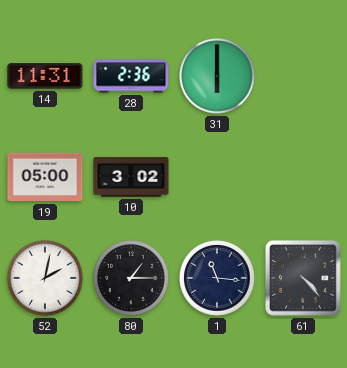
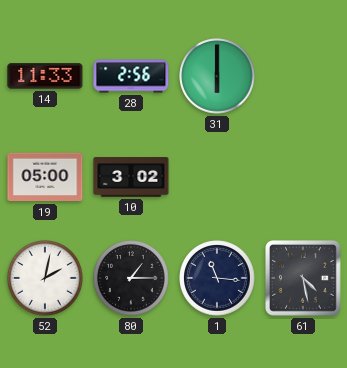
14: 11:31 -> 11:33 (45, 76)
28: 2:36 -> 2:56 (131, 76)
61: 4:23 -> 4:28 (304, 279)
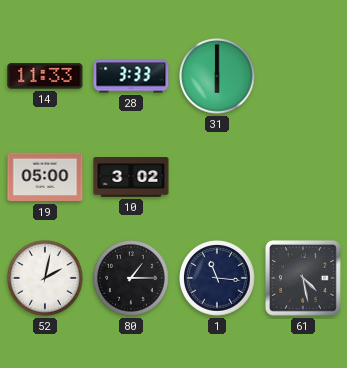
28: 2:56 -> 3:33 (131, 76)
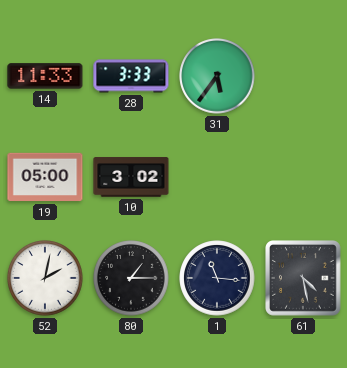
31: 6:00 -> 5:36 (217, 76)
